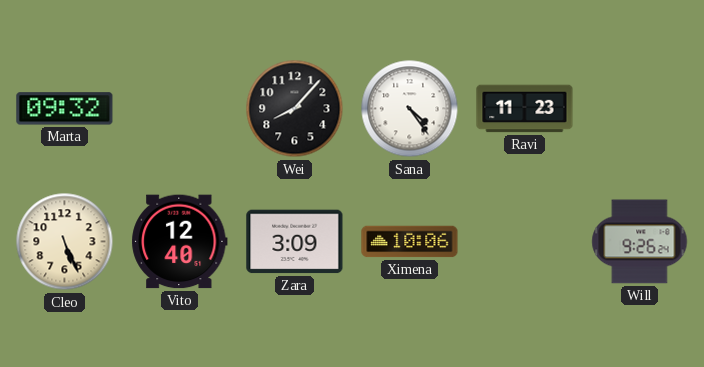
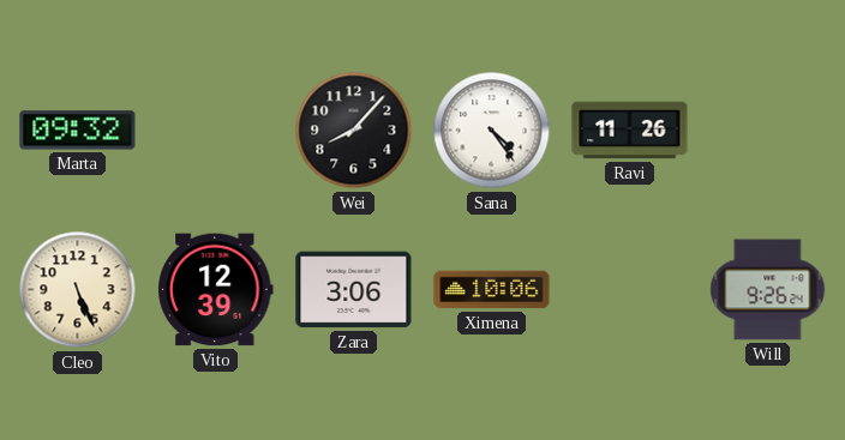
Ravi: 11:23 -> 11:26 (630, 131)
Vito: 12:40 -> 12:39 (216, 290)
Zara: 3:09 -> 3:06 (354, 290)
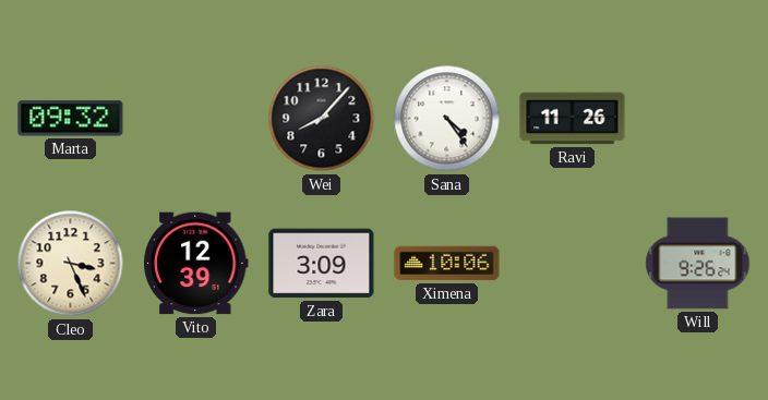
Cleo: 5:26 -> 3:26 (71, 264)
Zara: 3:06 -> 3:09 (322, 264)
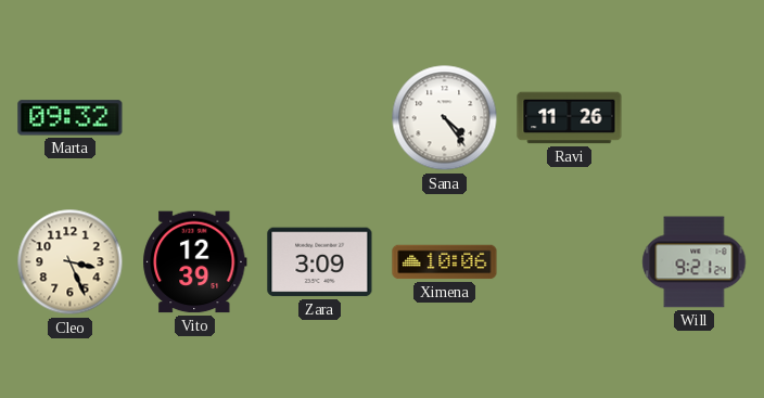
Wei: 8:07 -> none (322, 119)
Will: 9:26 -> 9:21 (695, 262)
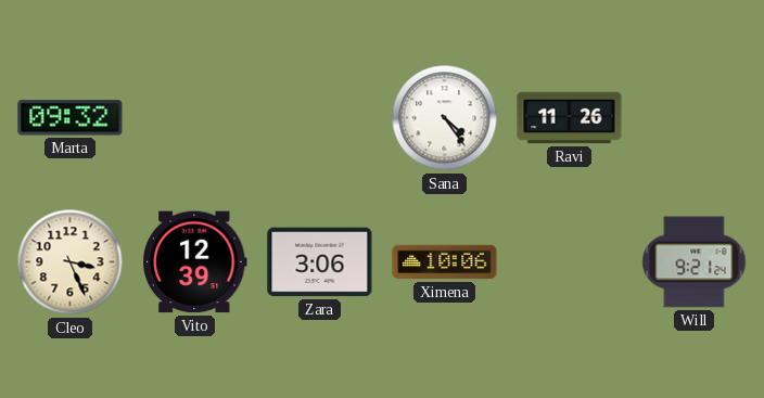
Zara: 3:09 -> 3:06 (320, 262)
